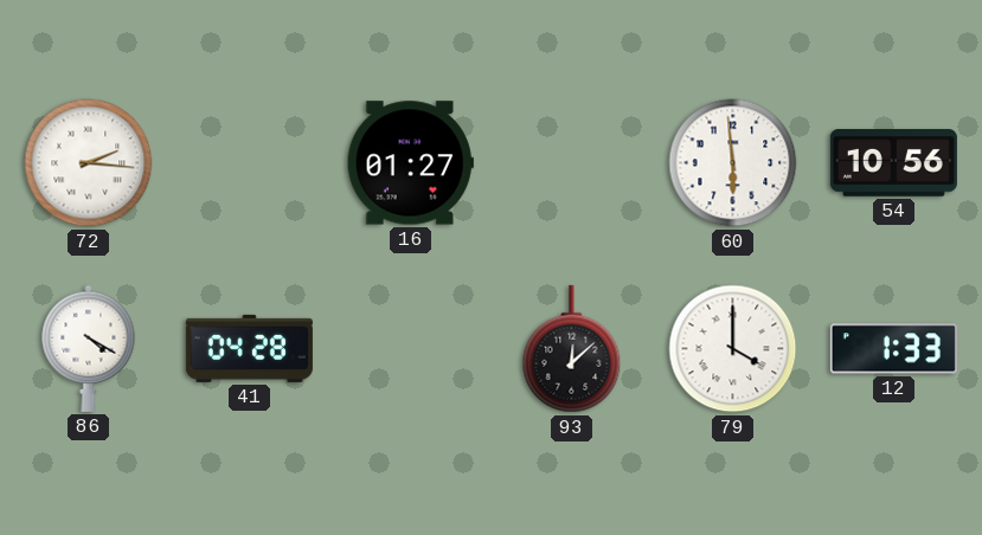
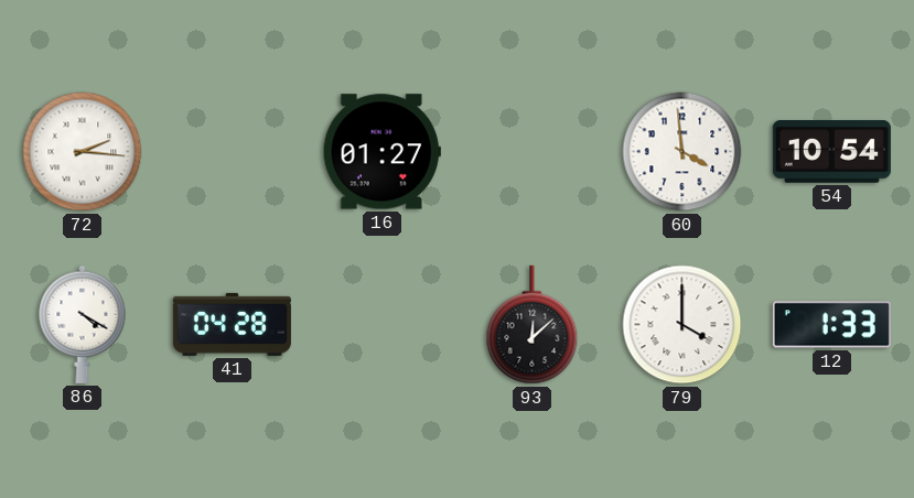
60: 5:59 -> 3:59 (682, 152)
54: 10:56 -> 10:54 (831, 152)
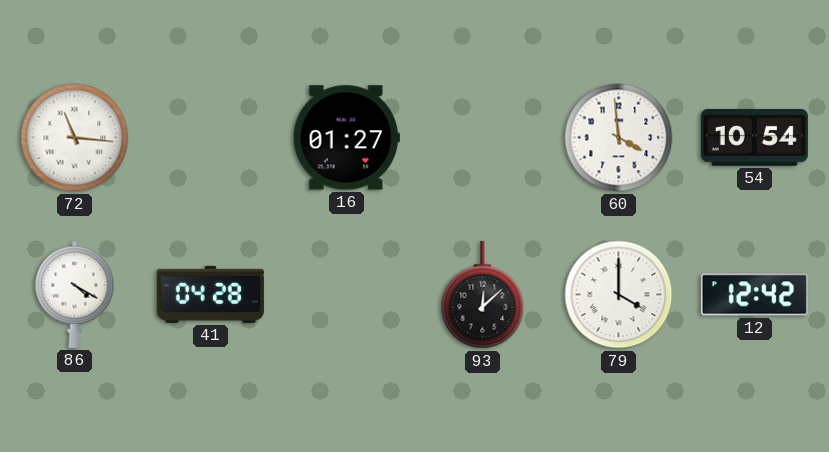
72: 2:16 -> 11:16 (75, 138)
12: 1:33 -> 12:42 (754, 295)
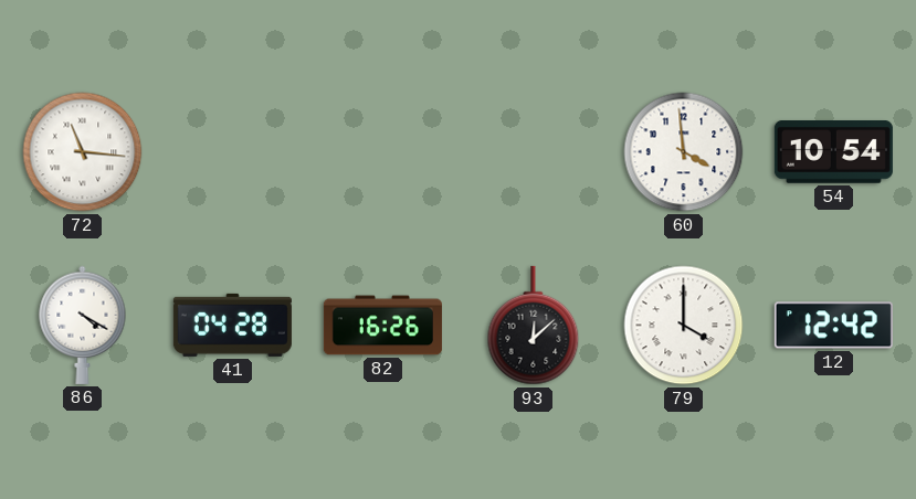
16: 01:27 -> none (346, 138)
82: none -> 16:26 (382, 326)
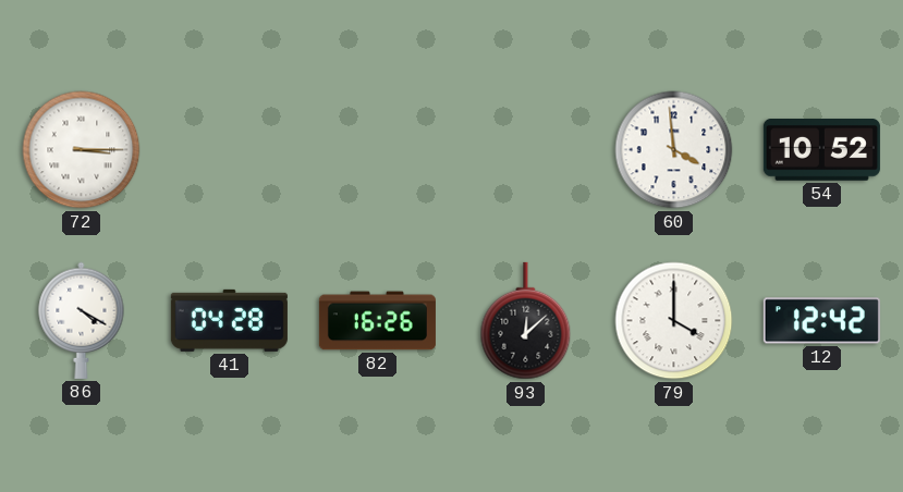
72: 11:16 -> 3:15 (82, 150)
54: 10:54 -> 10:52 (821, 150)
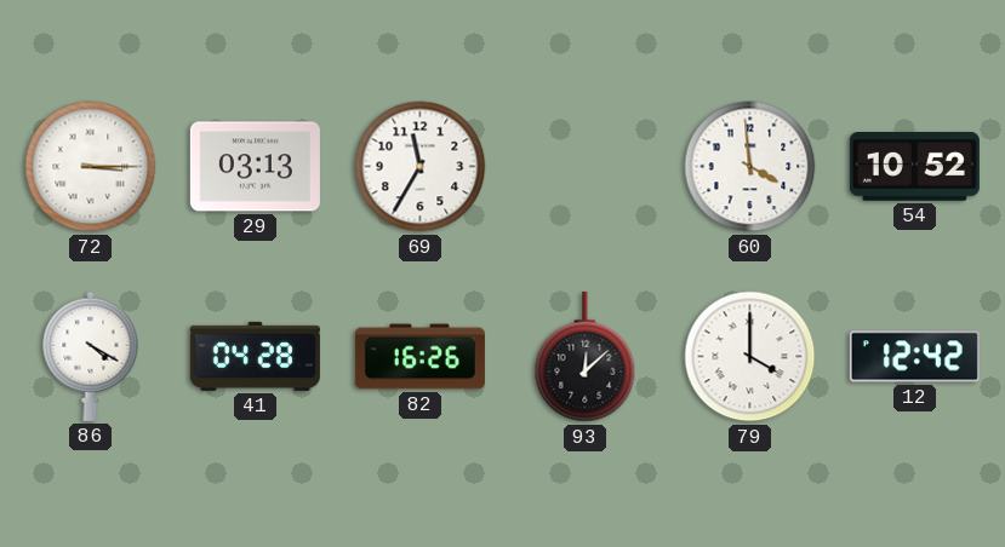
29: none -> 03:13 (255, 167)
69: none -> 11:35 (421, 167)
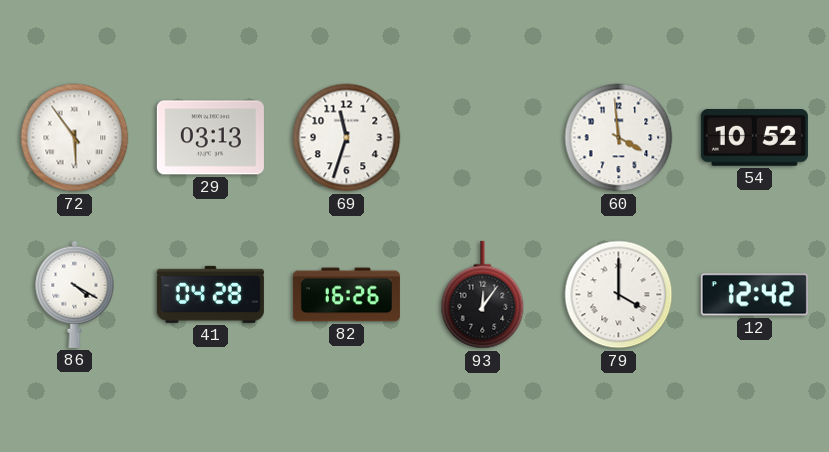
72: 3:15 -> 5:54 (75, 138)
69: 11:35 -> 11:33 (347, 138)
93: 12:08 -> 12:06 (483, 295)
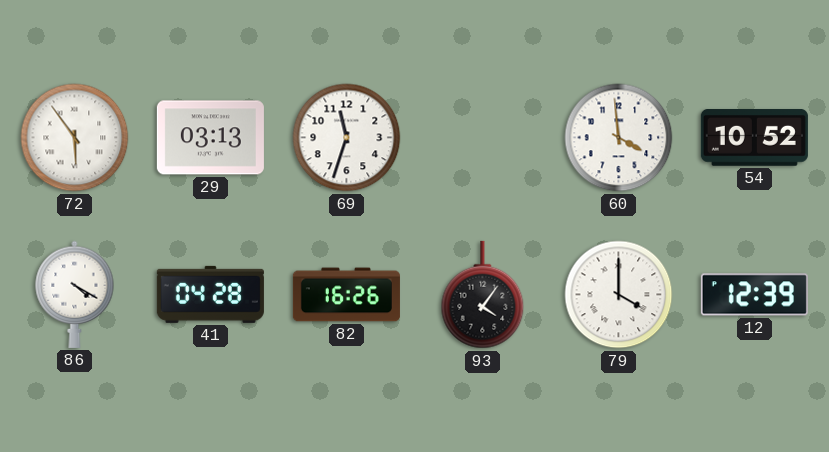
93: 12:06 -> 4:06 (483, 295)
12: 12:42 -> 12:39 (754, 295)
